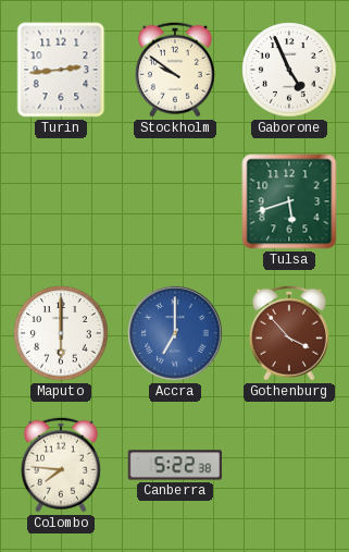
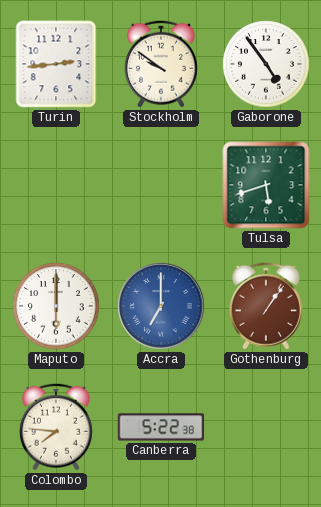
Gaborone: 4:56 -> 4:54 (266, 64)
Gothenburg: 3:53 -> 1:06 (266, 306)
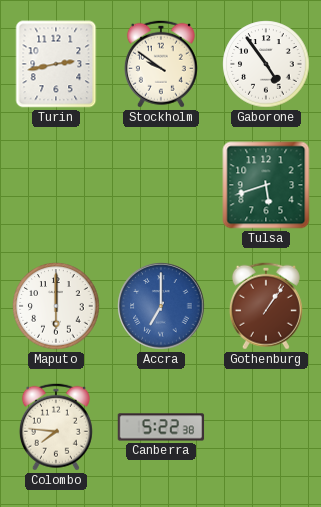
Turin: 2:44 -> 2:43 (56, 64)
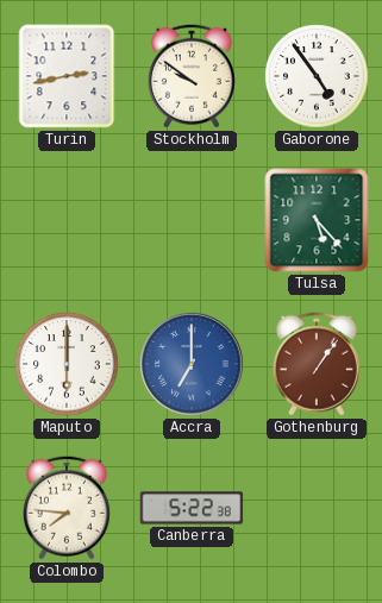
Tulsa: 5:42 -> 5:23 (317, 220)
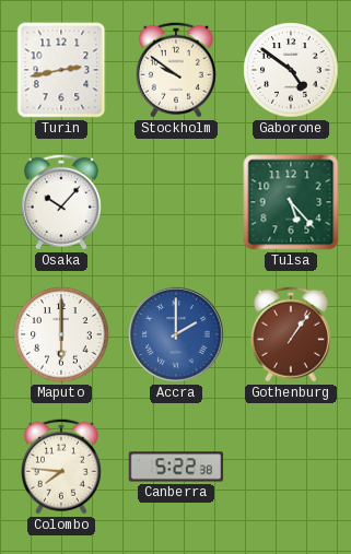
Gaborone: 4:54 -> 4:51 (291, 70)
Osaka: none -> 10:07 (61, 202)
Accra: 7:00 -> 2:00 (176, 334)
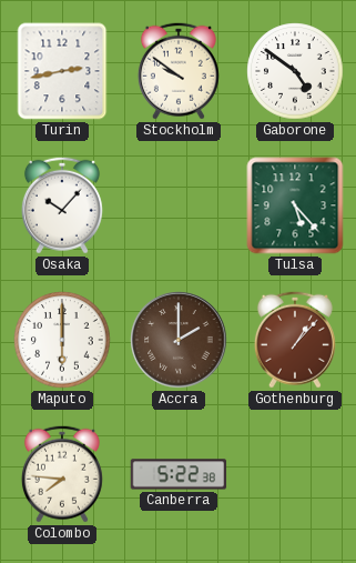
Accra dial: blue -> brown (179, 340)
Gothenburg: 1:06 -> 1:07 (295, 340)
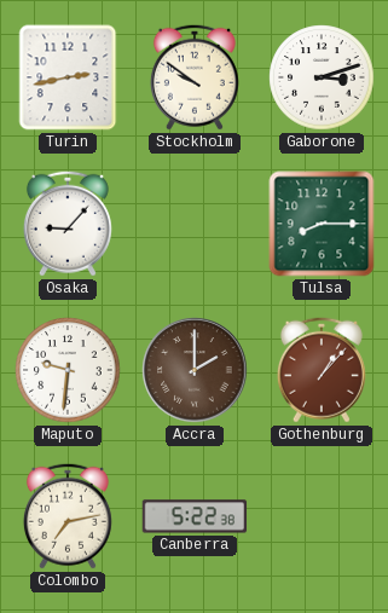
Gaborone: 4:51 -> 3:12 (322, 77)
Osaka: 10:07 -> 9:07 (68, 224)
Tulsa: 5:23 -> 8:15 (322, 224)
Maputo: 6:00 -> 9:31 (68, 370)
Colombo: 7:46 -> 7:13 (68, 516)
